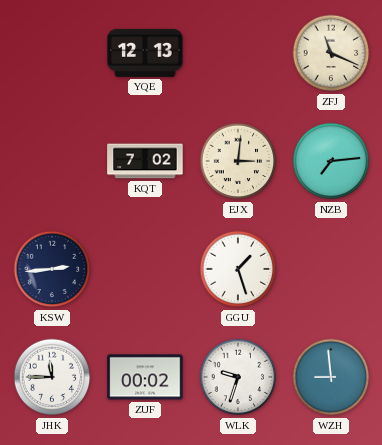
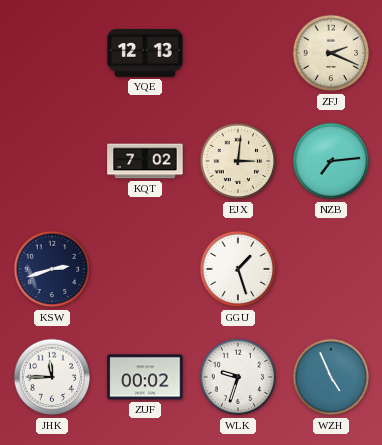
ZFJ: 11:19 -> 2:19 (331, 53)
KSW: 2:44 -> 2:42 (52, 269)
WZH: 8:59 -> 4:56 (331, 377)
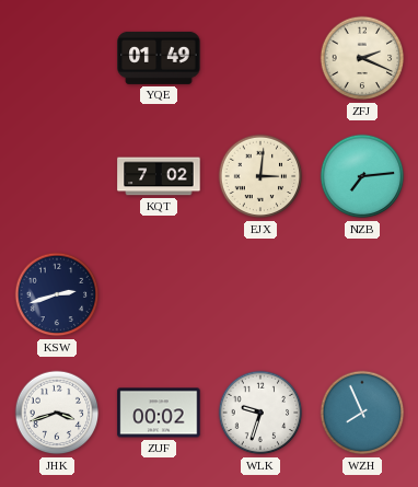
YQE: 12:13 -> 01:49 (159, 58)
GGU: 1:27 -> none (238, 269)
JHK: 11:45 -> 3:42 (57, 413)
WZH: 4:56 -> 7:56 (362, 413)
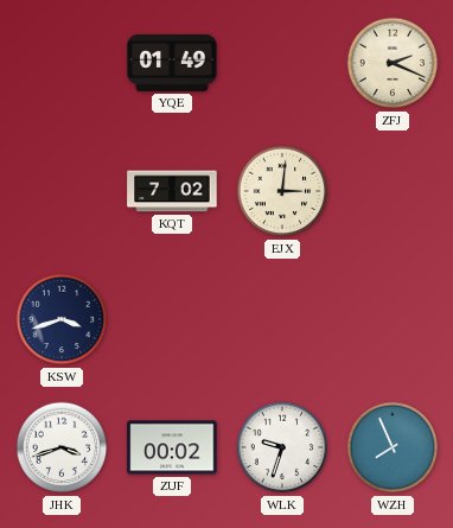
NZB: 7:14 -> none (362, 176)
KSW: 2:42 -> 3:42 (62, 319)
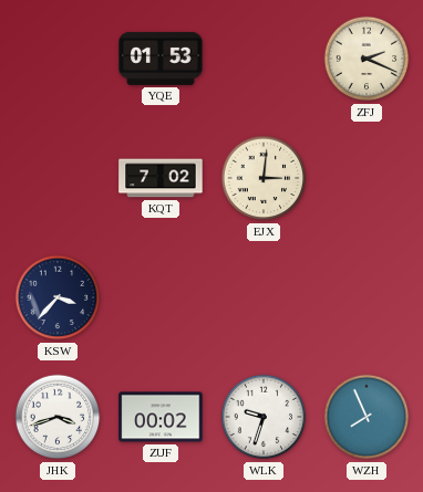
YQE: 01:49 -> 01:53 (161, 59)
KSW: 3:42 -> 3:37 (58, 297)
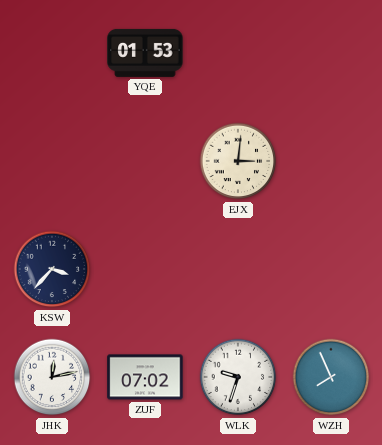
ZFJ: 2:19 -> none (367, 59)
KQT: 7:02 -> none (161, 178)
JHK: 3:42 -> 12:13 (52, 377)
ZUF: 00:02 -> 07:02 (145, 377)
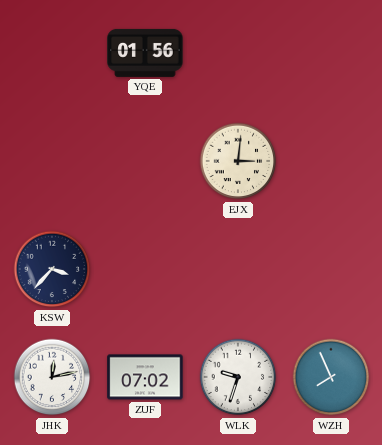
YQE: 01:53 -> 01:56 (145, 53)
